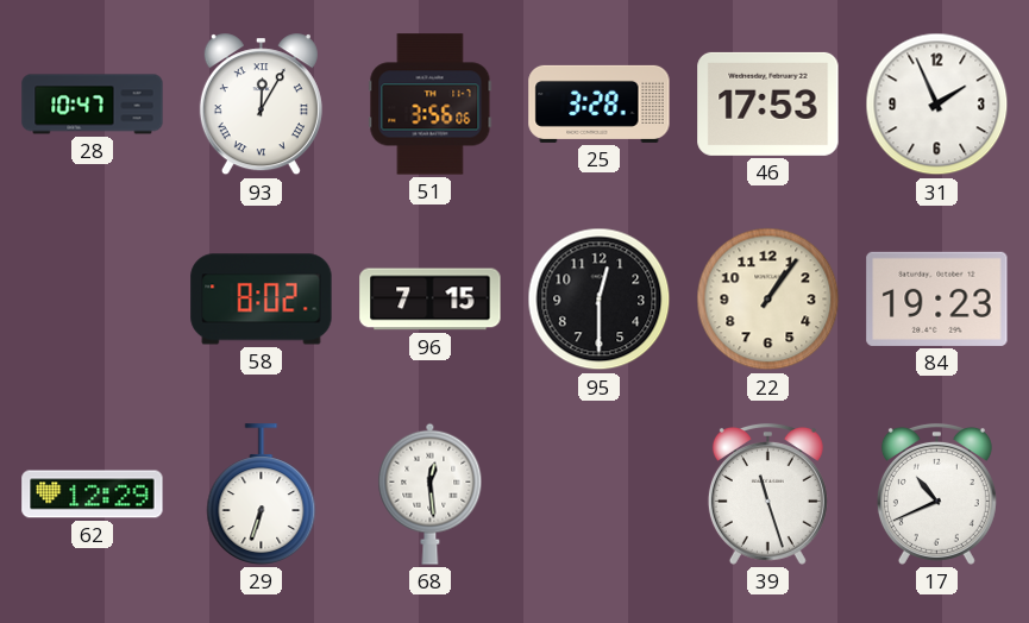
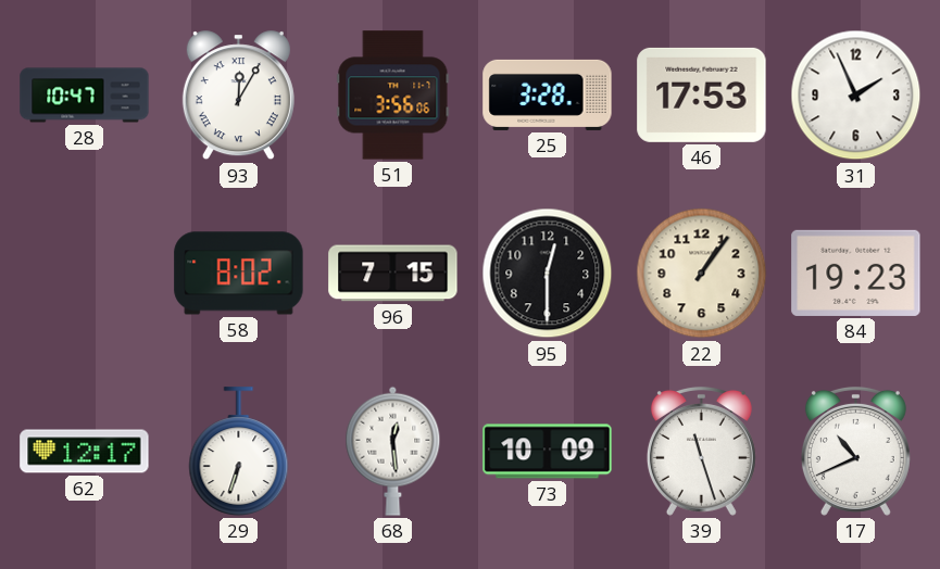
62: 12:29 -> 12:17 (85, 452)
73: none -> 10:09 (548, 452)
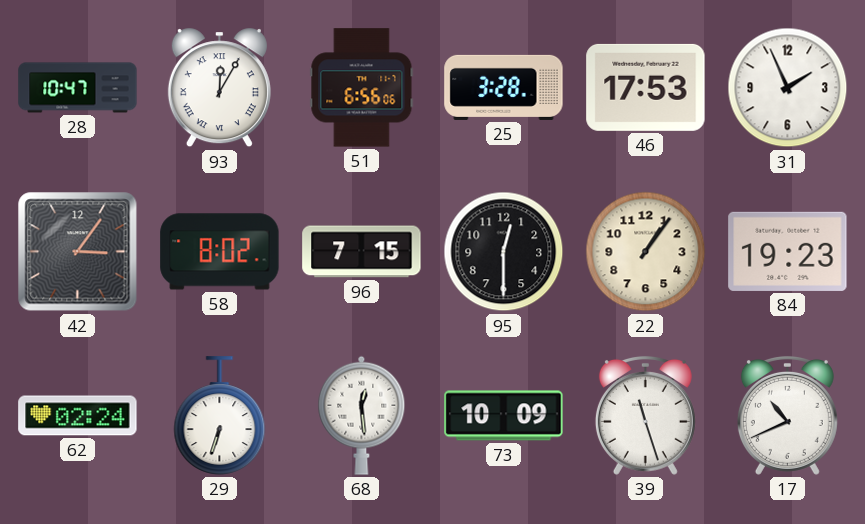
51: 3:56 -> 6:56 (362, 88)
42: none -> 3:06 (78, 252)
62: 12:17 -> 02:24 (78, 416)
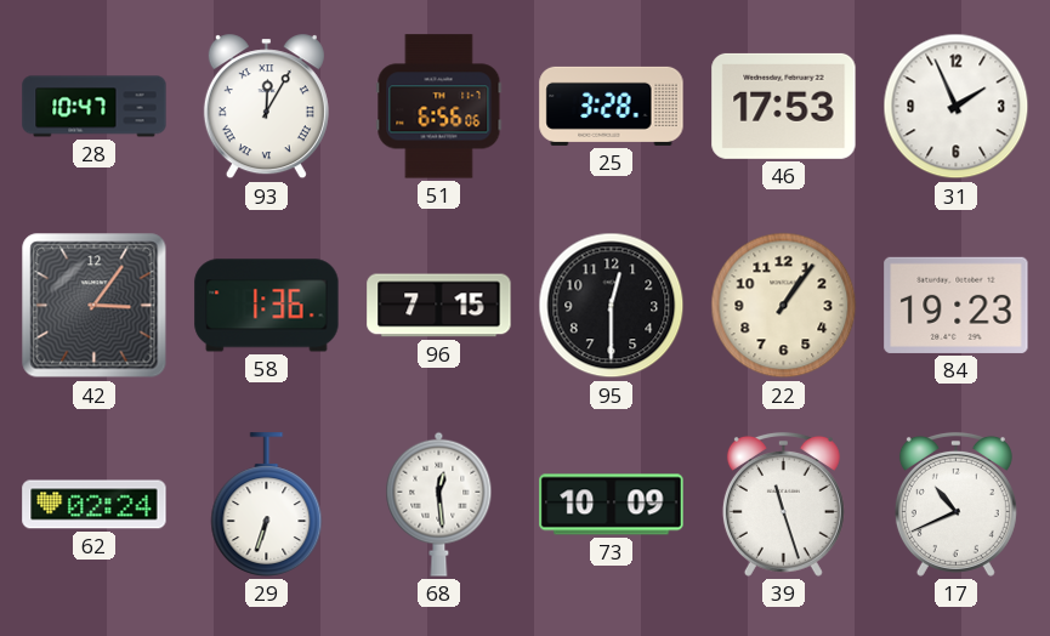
58: 8:02 -> 1:36 (267, 306)
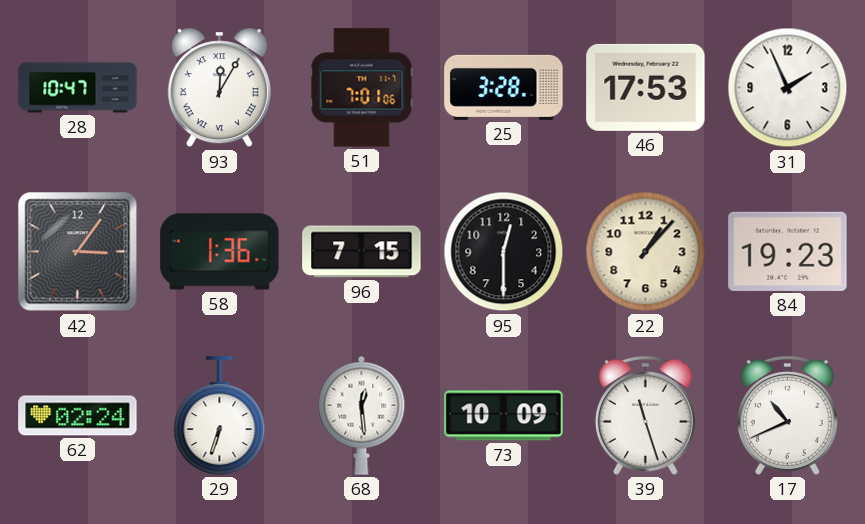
51: 6:56 -> 7:01 (362, 88)
22: 1:06 -> 1:07 (646, 252)
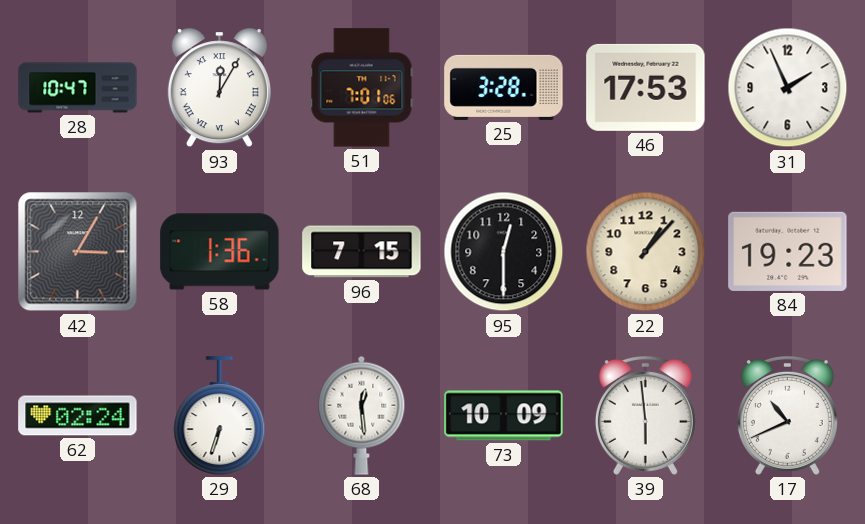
42: 3:06 -> 3:05 (78, 252)
39: 11:27 -> 5:59 (645, 415)
